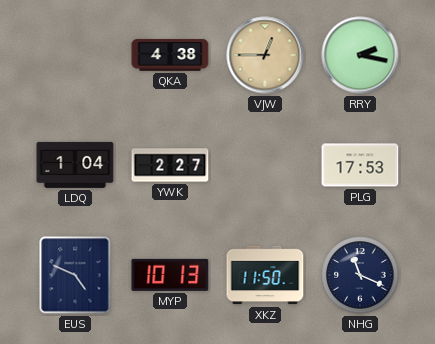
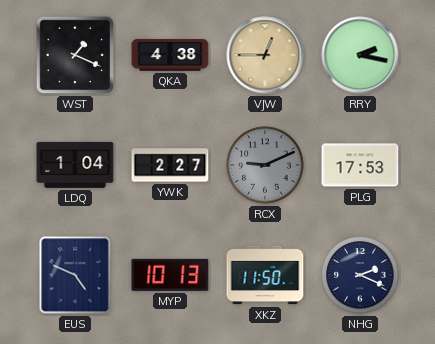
WST: none -> 1:19 (75, 55)
RCX: none -> 9:11 (265, 165)
NHG: 11:19 -> 2:19 (360, 275)
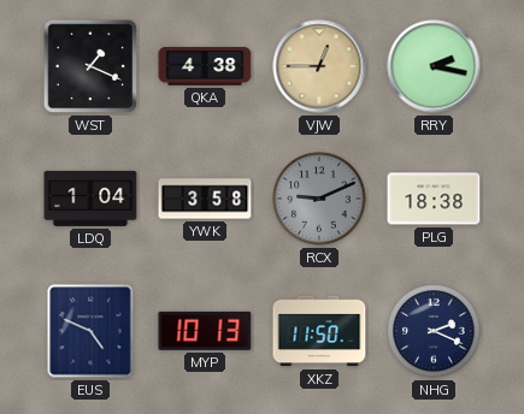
YWK: 2:27 -> 3:58 (205, 199)
PLG: 17:53 -> 18:38 (434, 199)
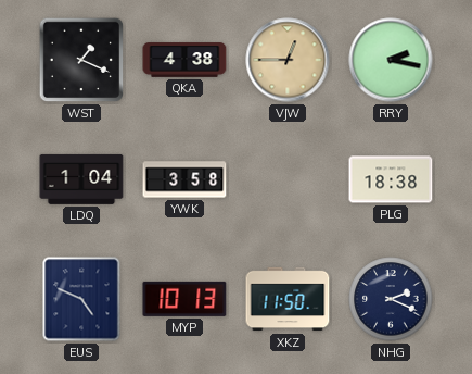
RCX: 9:11 -> none (319, 199)
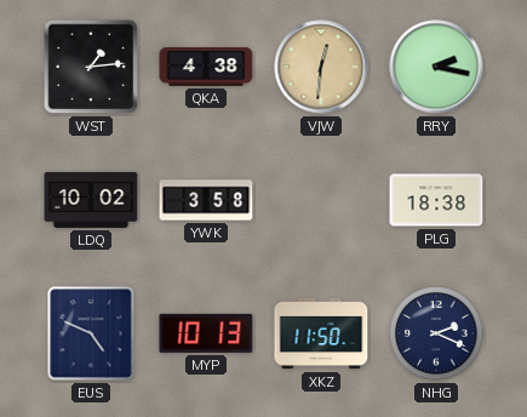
WST: 1:19 -> 1:14 (91, 67)
VJW: 12:45 -> 12:31 (321, 67)
LDQ: 1:04 -> 10:02 (91, 200)
